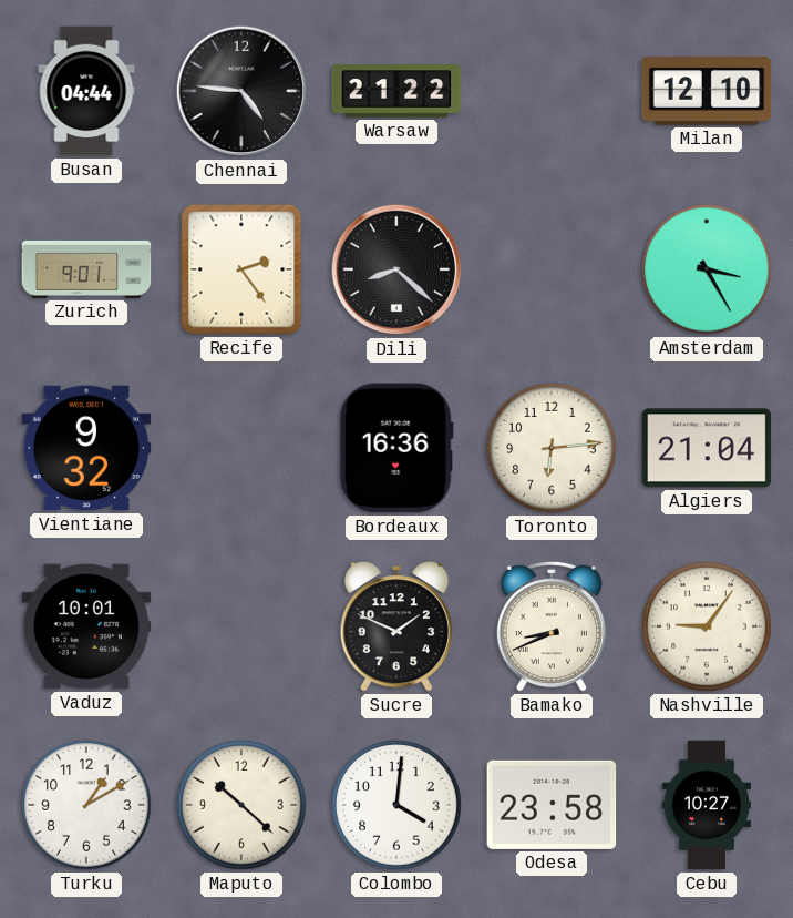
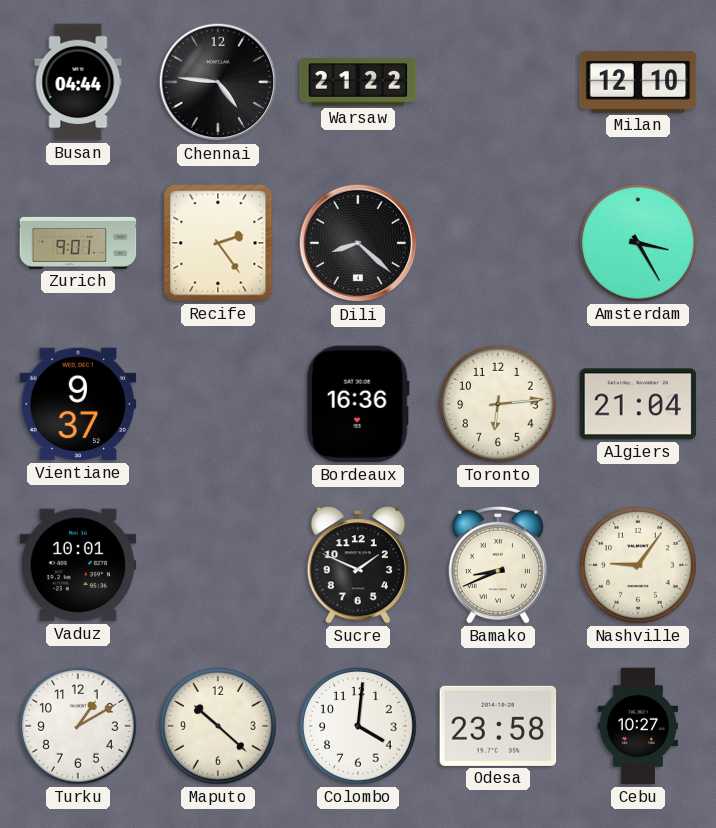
Vientiane: 9:32 -> 9:37 (78, 404)
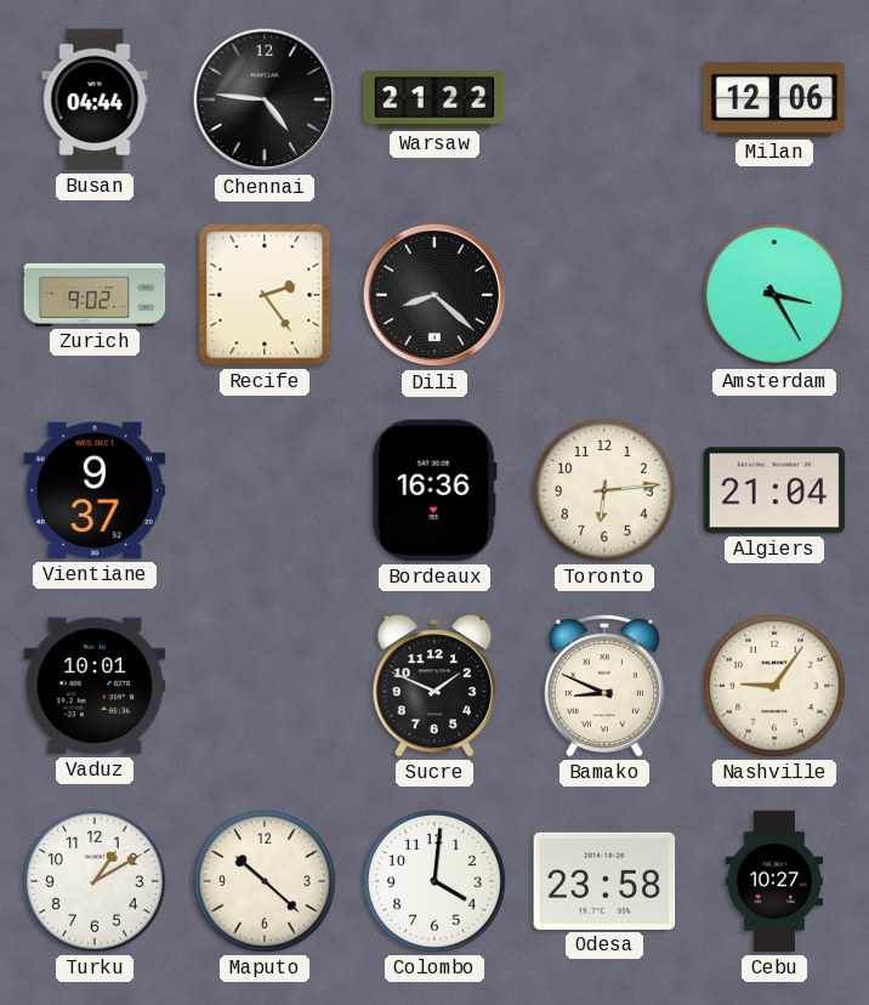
Milan: 12:10 -> 12:06 (774, 100)
Zurich: 9:01 -> 9:02 (95, 295)
Bamako: 8:41 -> 8:49 (604, 686)
